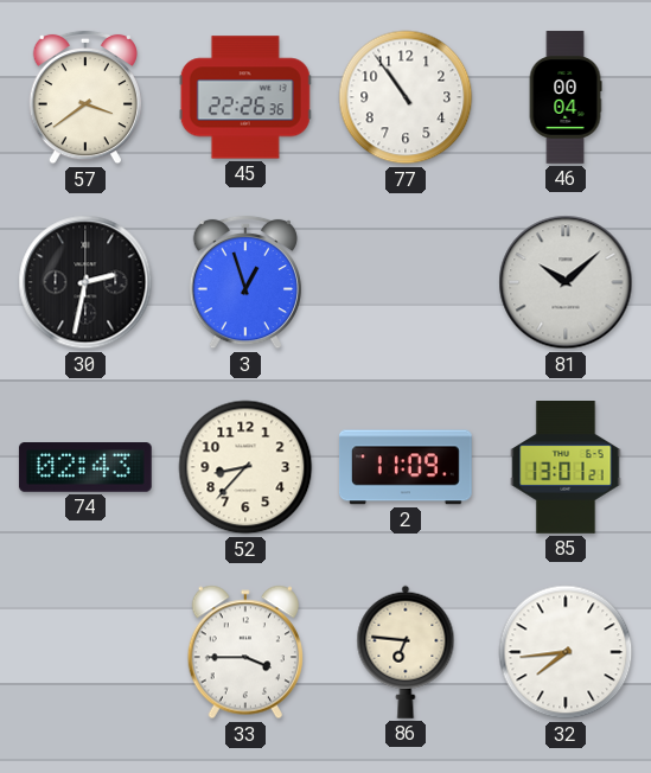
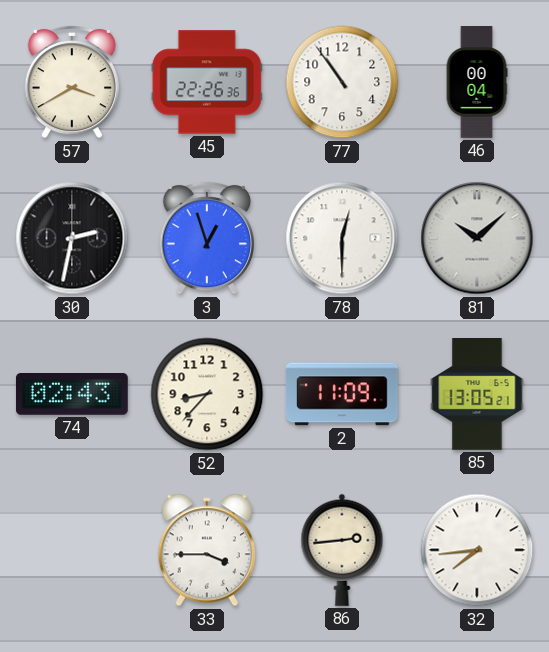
57: 3:39 -> 3:40 (72, 82)
78: none -> 12:30 (342, 238)
85: 13:01 -> 13:05 (477, 395)
86: 6:46 -> 2:44 (342, 550)
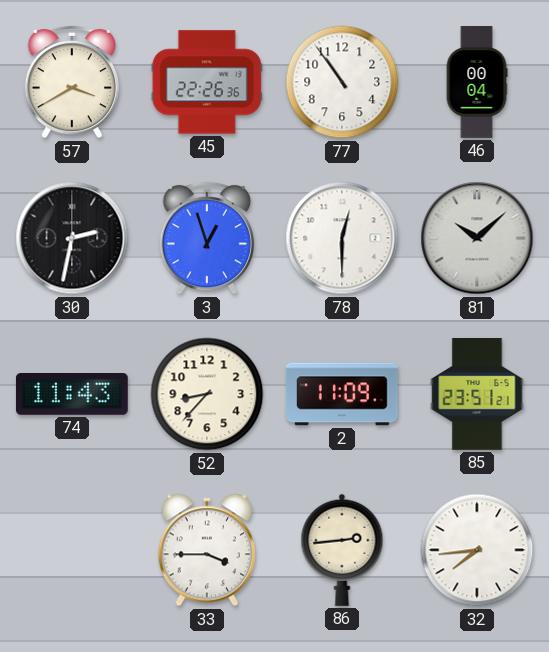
74: 02:43 -> 11:43 (72, 395)
85: 13:05 -> 23:51 (477, 395)
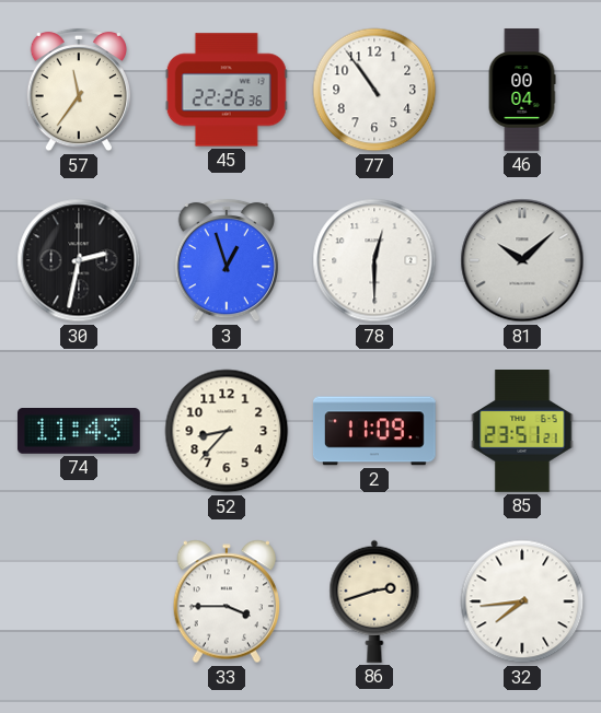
57: 3:40 -> 11:36 (79, 90)
86: 2:44 -> 2:42 (374, 601)
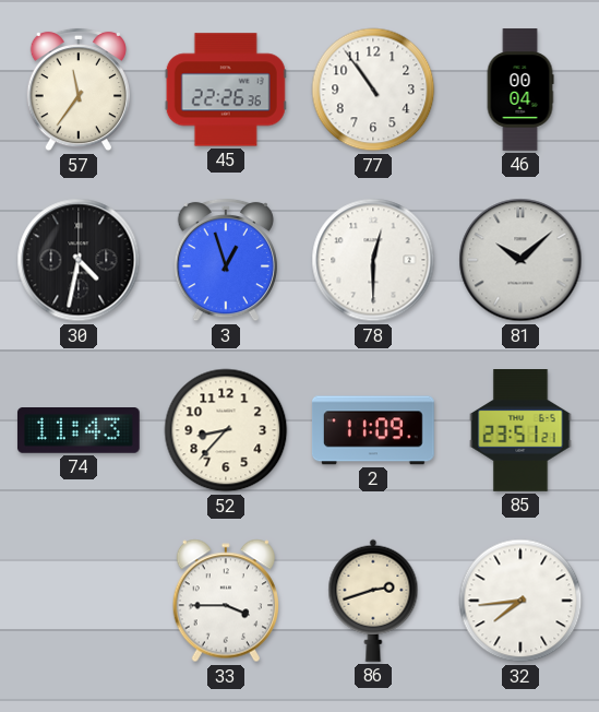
30: 2:32 -> 4:32 (79, 260)
